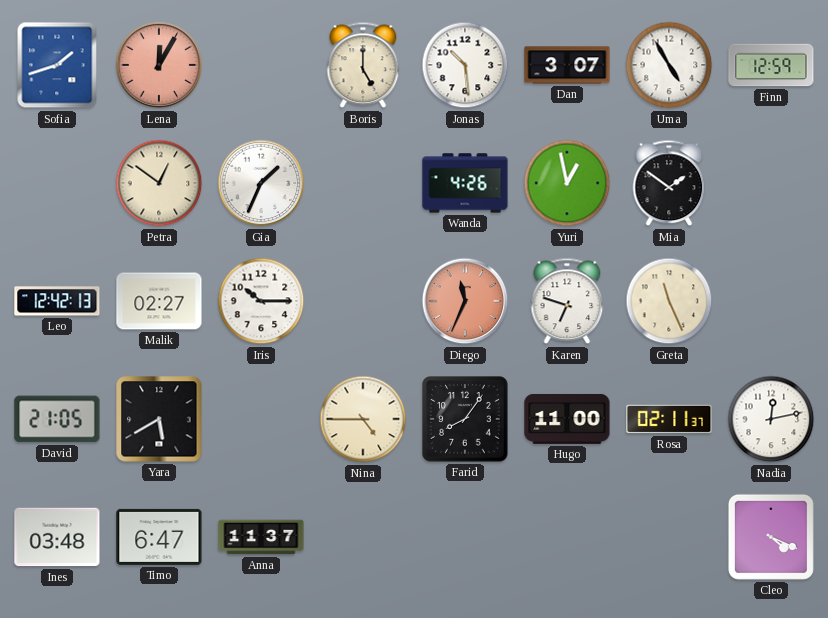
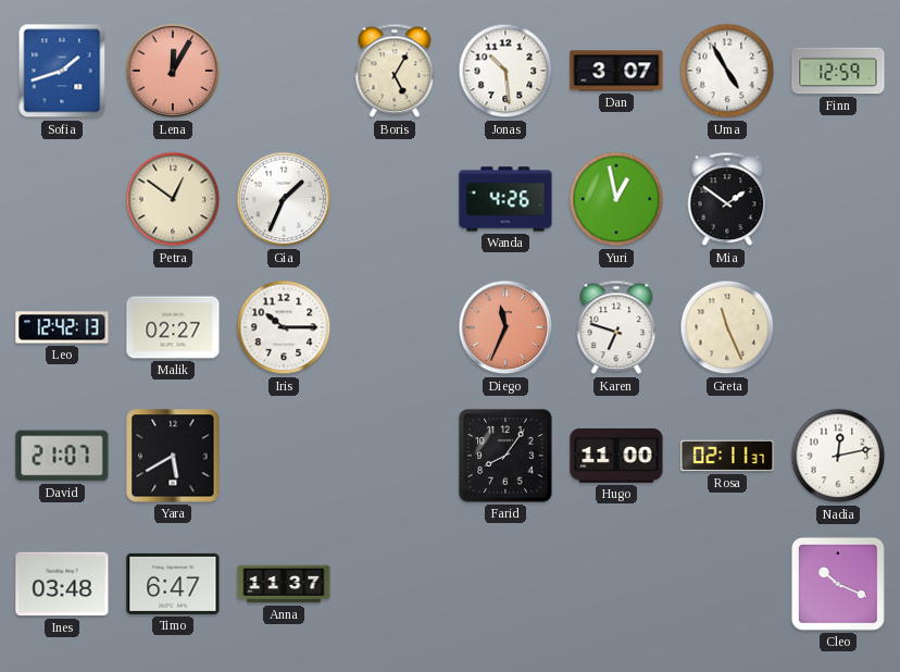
Boris: 5:00 -> 5:05 (395, 71)
David: 21:05 -> 21:07 (62, 456)
Nina: 4:45 -> none (363, 419)
Cleo: 4:19 -> 10:19 (838, 584)
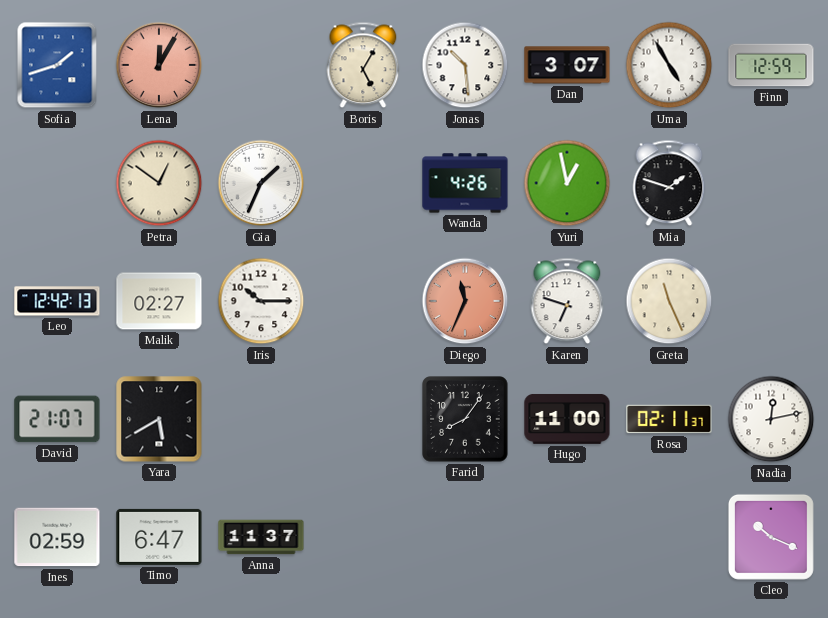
Mia: 1:51 -> 1:48 (669, 183)
Ines: 03:48 -> 02:59 (57, 537)
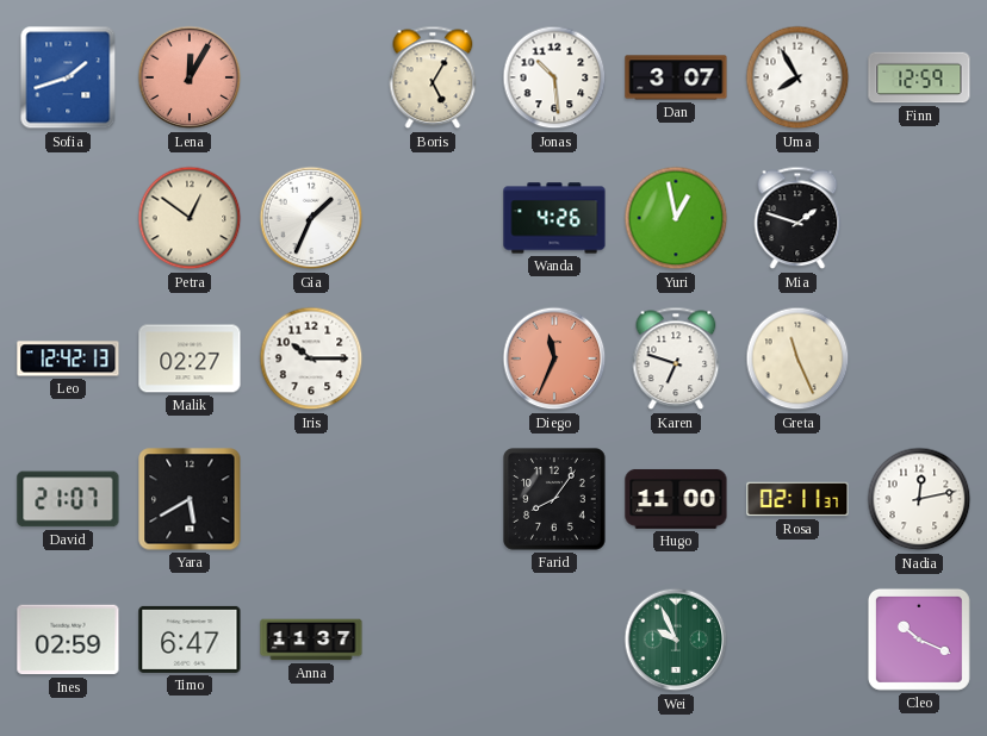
Uma: 4:55 -> 7:55 (797, 77)
Wei: none -> 9:56 (676, 640)
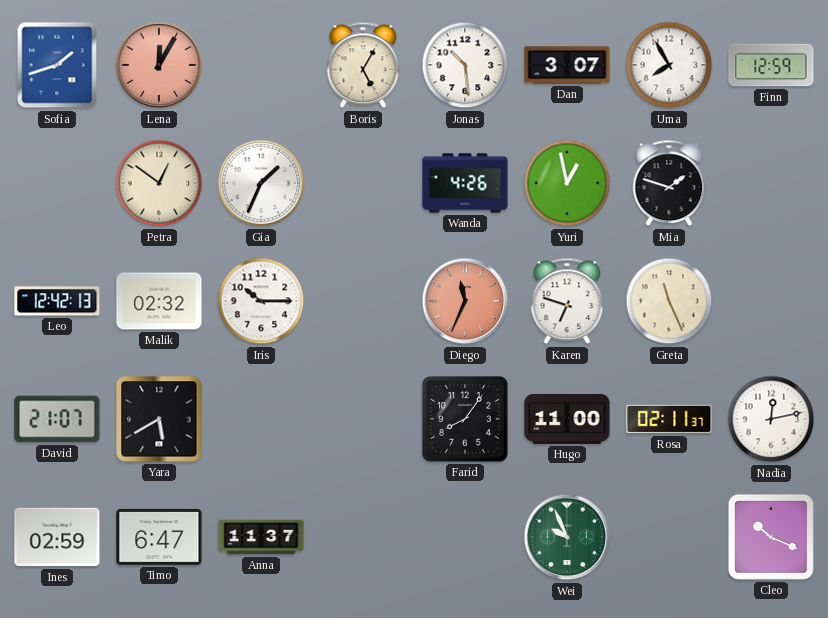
Malik: 02:27 -> 02:32 (159, 301)
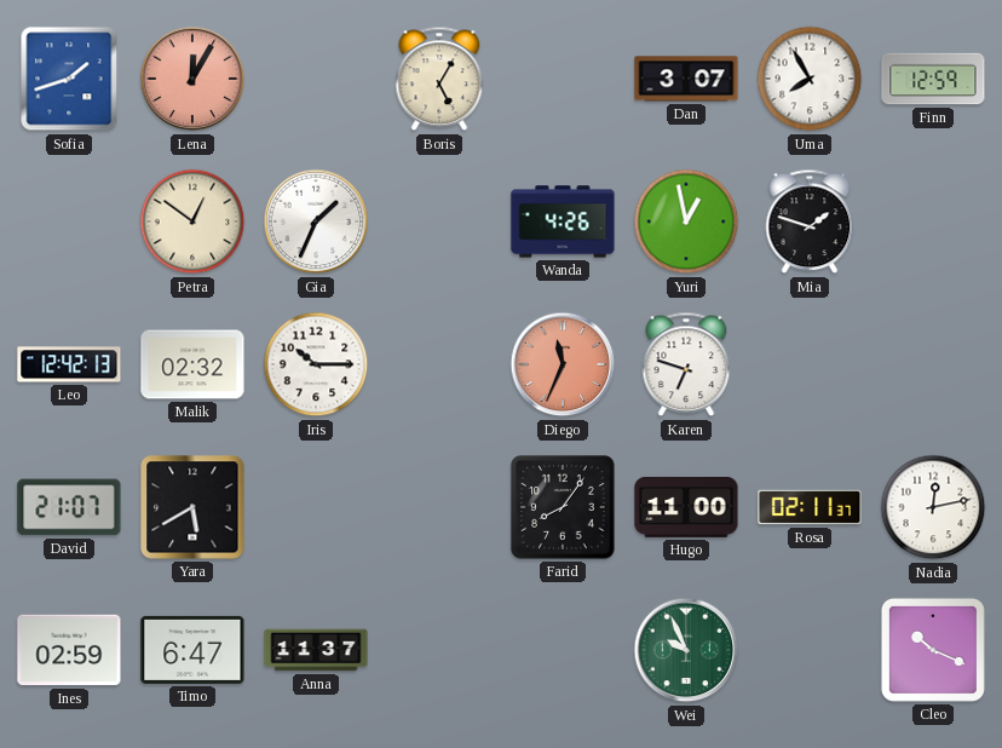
Jonas: 10:29 -> none (465, 65)
Greta: 11:26 -> none (669, 301)
